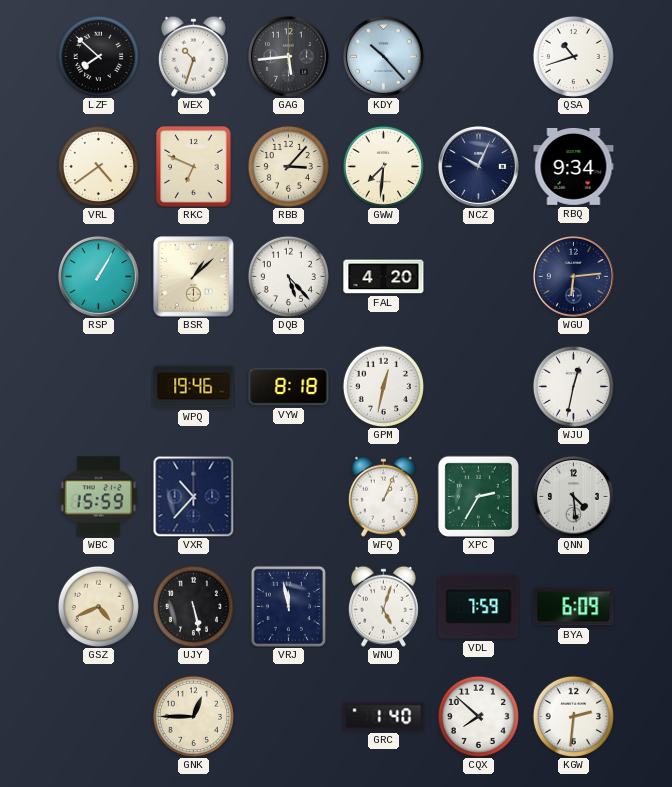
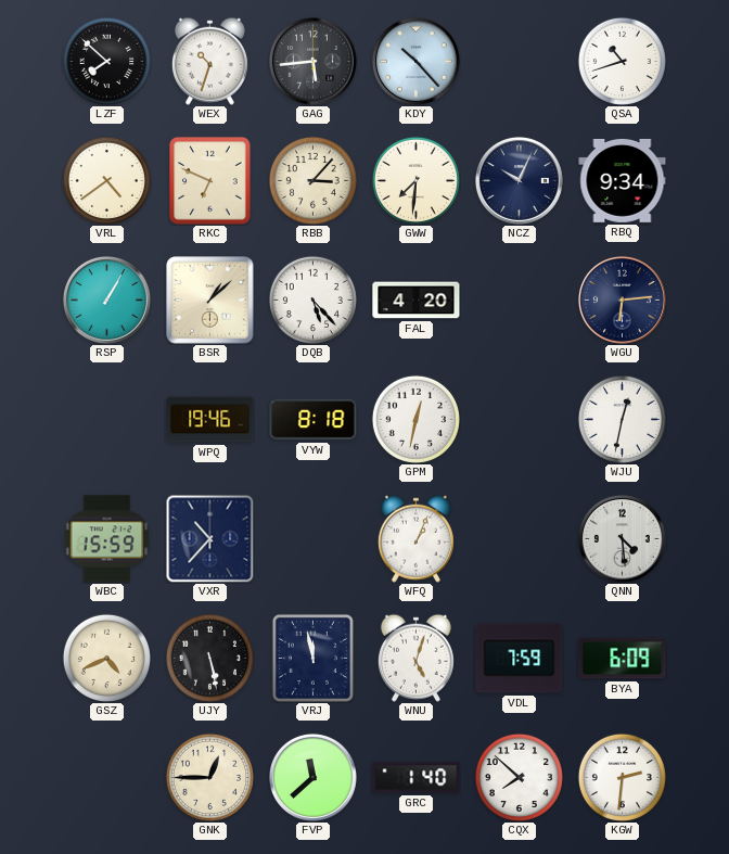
XPC: 2:35 -> none (478, 496)
FVP: none -> 11:38 (312, 777)
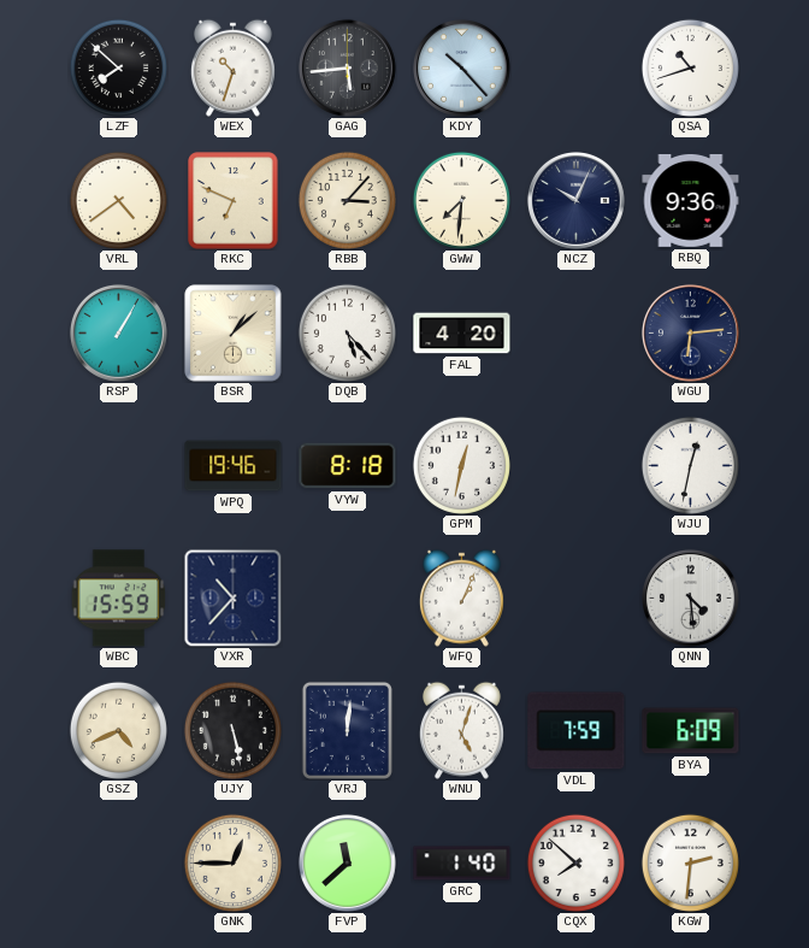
RBQ: 9:34 -> 9:36 (691, 200)
VRJ: 11:58 -> 12:01 (347, 730)
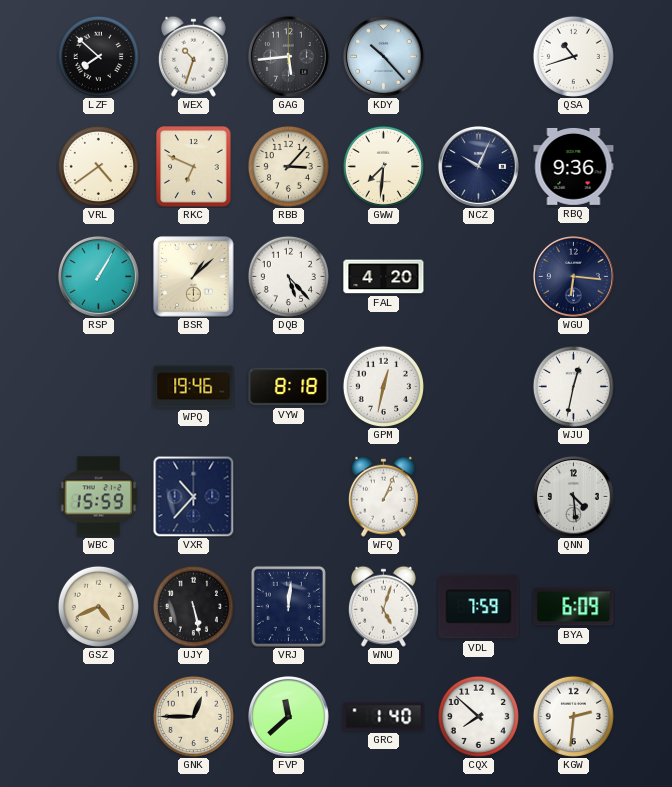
WGU: 6:14 -> 6:16 (573, 276)
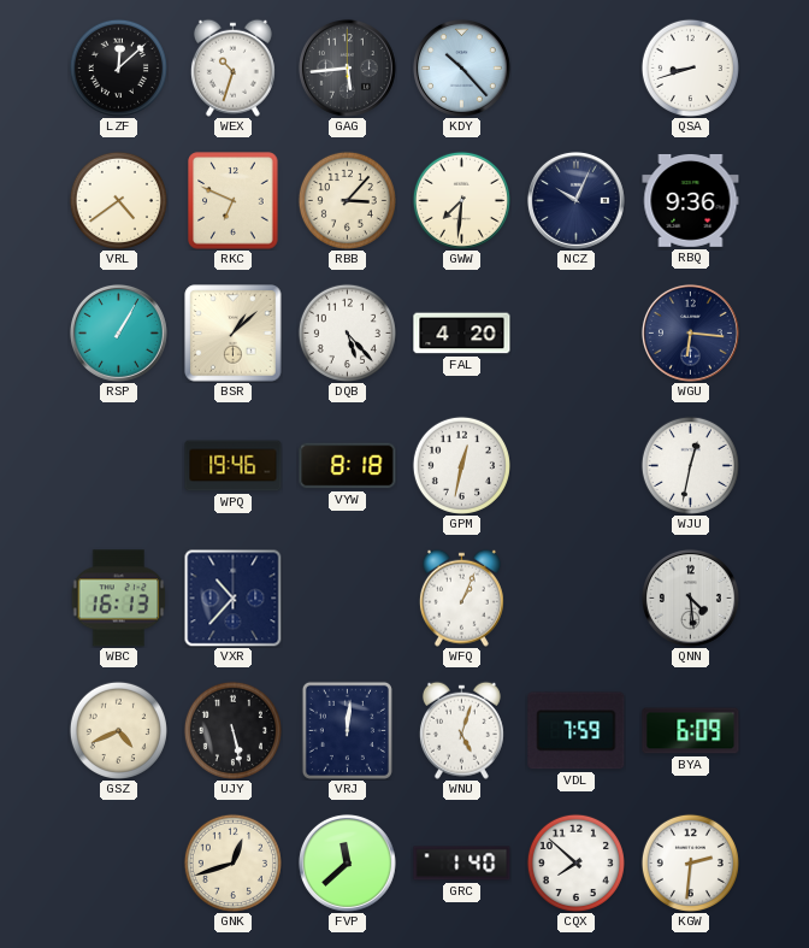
LZF: 7:52 -> 12:08 (118, 67)
QSA: 10:42 -> 8:42 (690, 67)
WBC: 15:59 -> 16:13 (119, 599)
GNK: 12:45 -> 12:42 (232, 862)
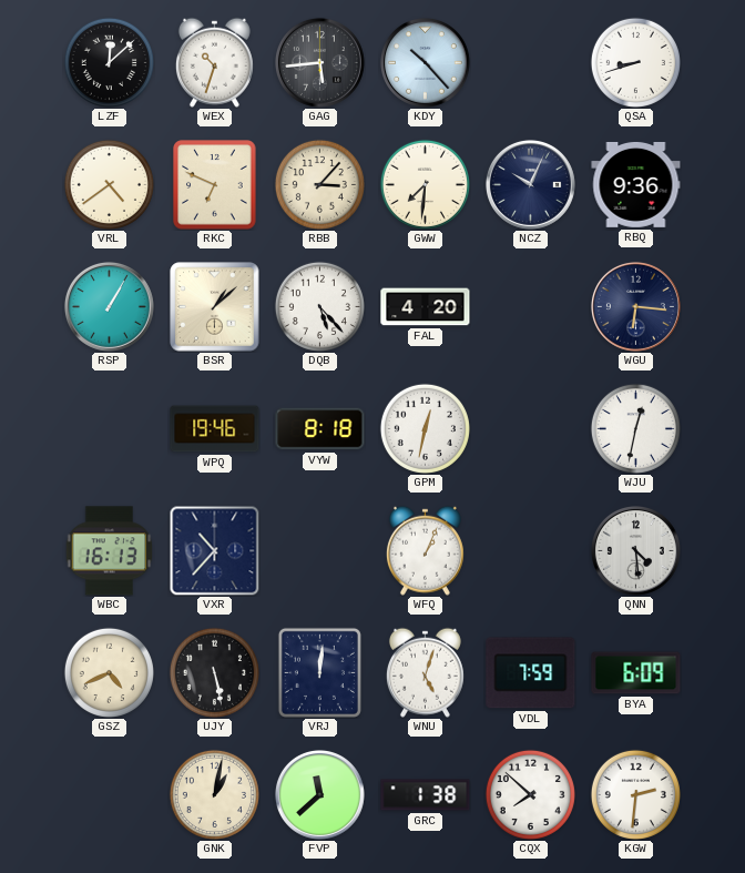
GNK: 12:42 -> 1:02 (214, 794)
GRC: 1:40 -> 1:38 (426, 795)
